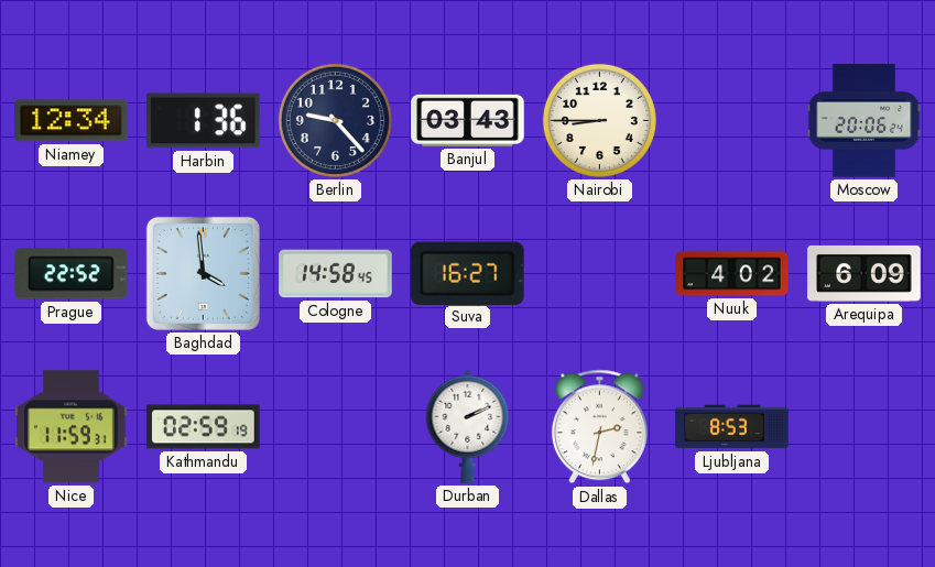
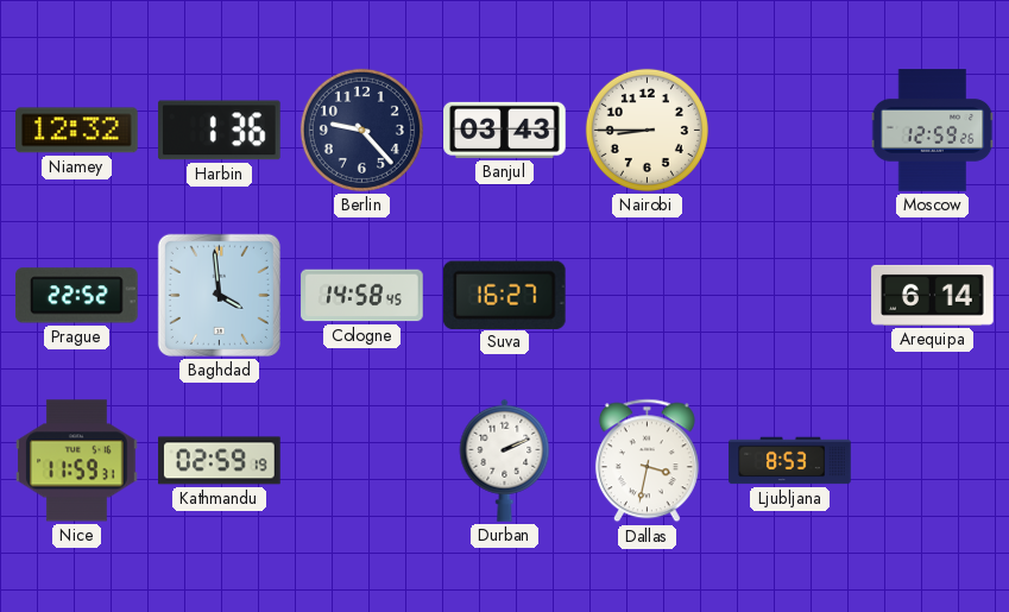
Niamey: 12:34 -> 12:32 (77, 131)
Moscow: 20:06 -> 12:59 (933, 131)
Nuuk: 4:02 -> none (732, 274)
Arequipa: 6:09 -> 6:14 (933, 295)
Dallas: 2:32 -> 3:32 (647, 461)
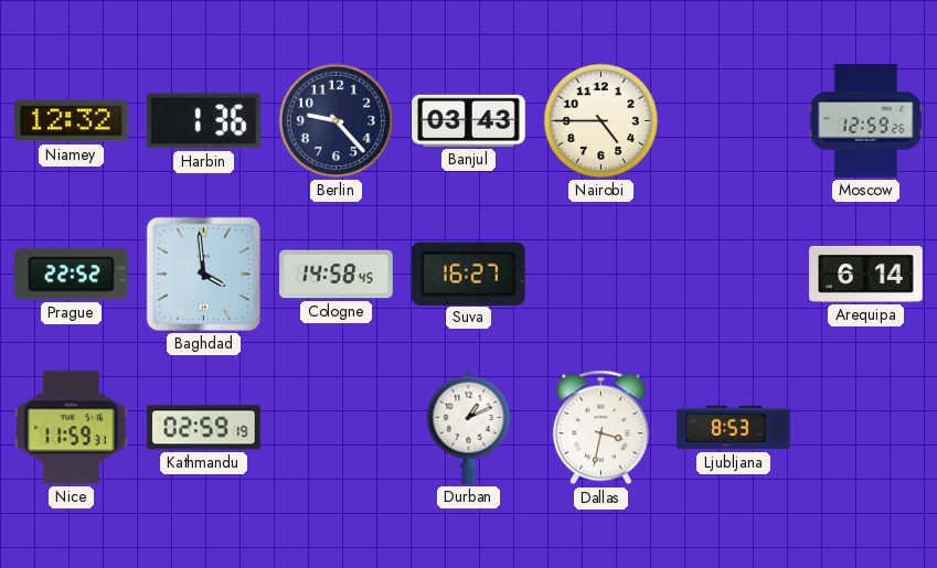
Nairobi: 8:45 -> 4:45 (600, 120)
Durban: 2:11 -> 1:11 (469, 427)
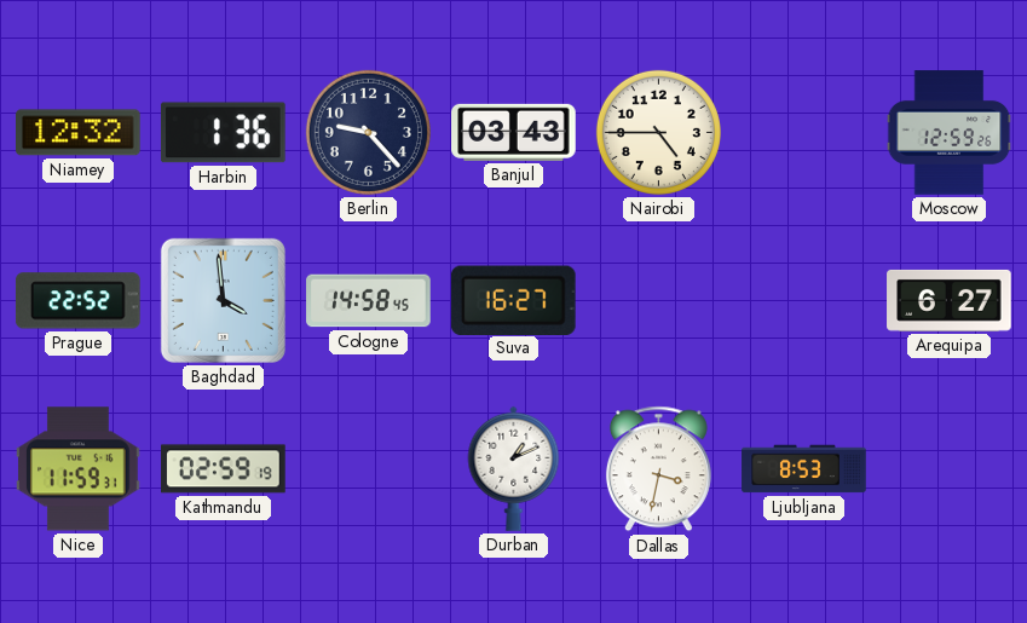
Arequipa: 6:14 -> 6:27 (950, 300)
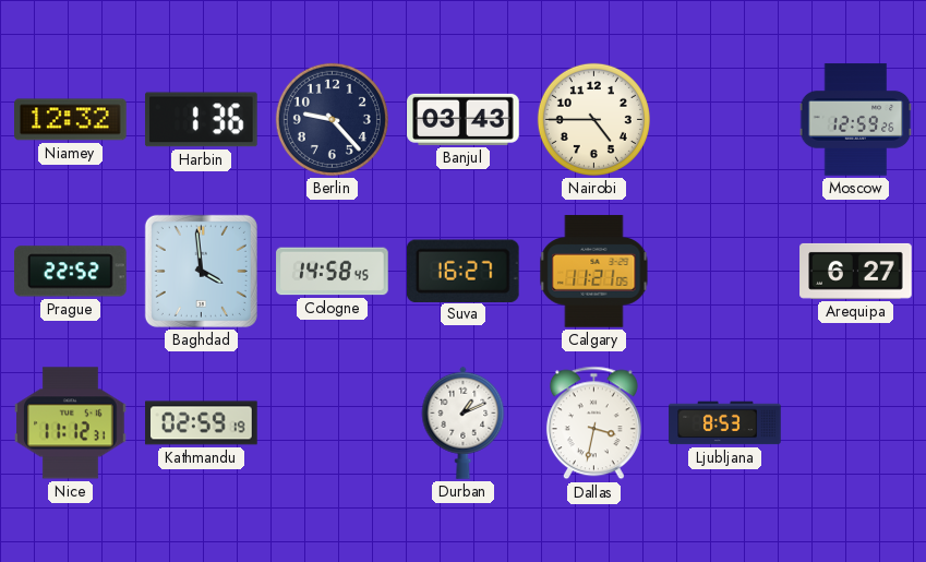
Calgary: none -> 11:21 (594, 272)
Nice: 11:59 -> 11:12 (71, 423)
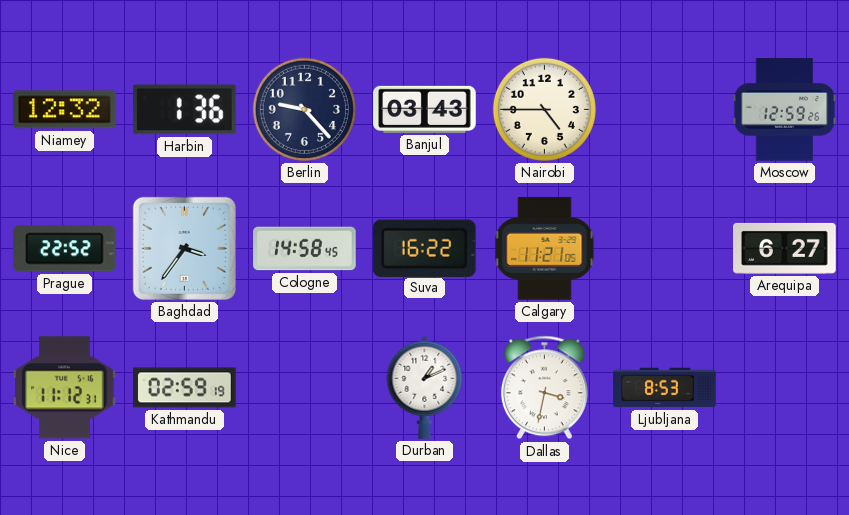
Baghdad: 3:59 -> 3:36 (184, 248)
Suva: 16:27 -> 16:22 (424, 248)
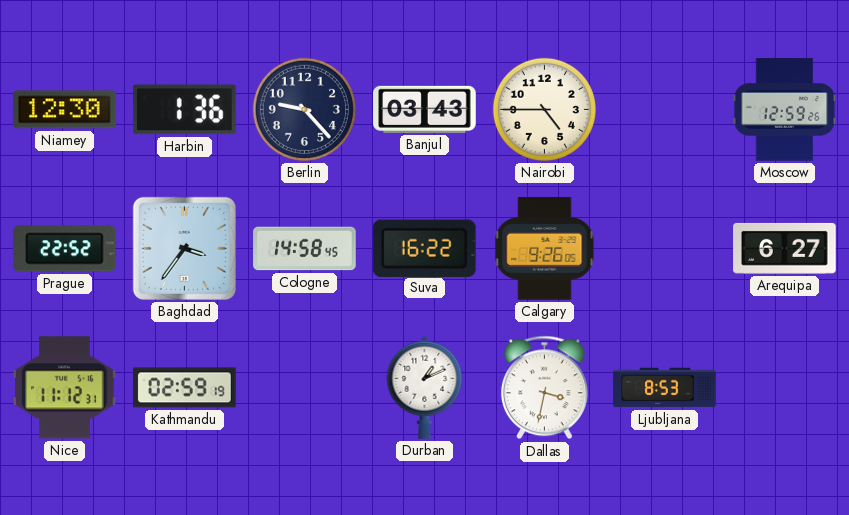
Niamey: 12:32 -> 12:30 (65, 110)
Calgary: 11:21 -> 9:26 (545, 249)
